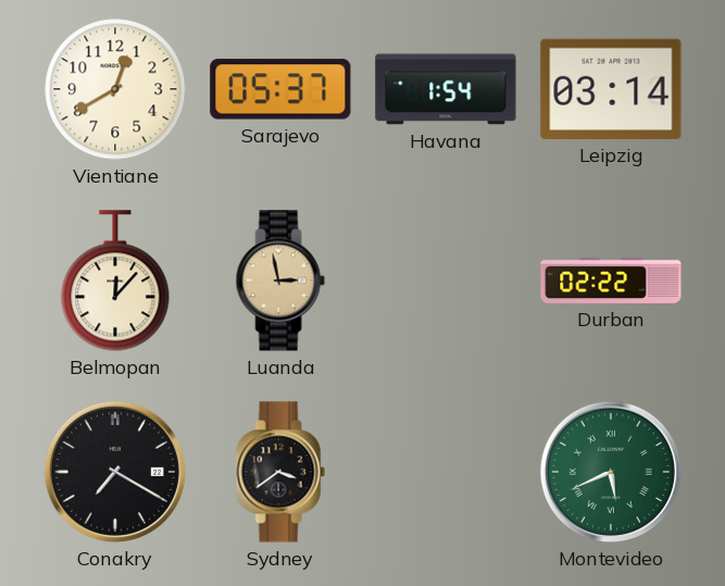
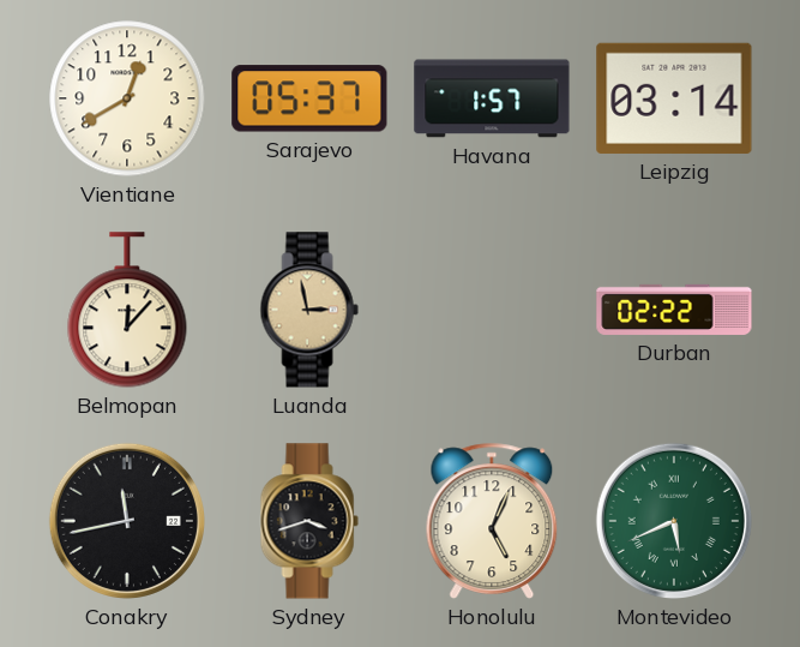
Havana: 1:54 -> 1:57 (492, 98)
Conakry: 7:20 -> 11:43 (127, 521)
Sydney: 3:39 -> 3:42 (309, 521)
Honolulu: none -> 5:04 (492, 521)
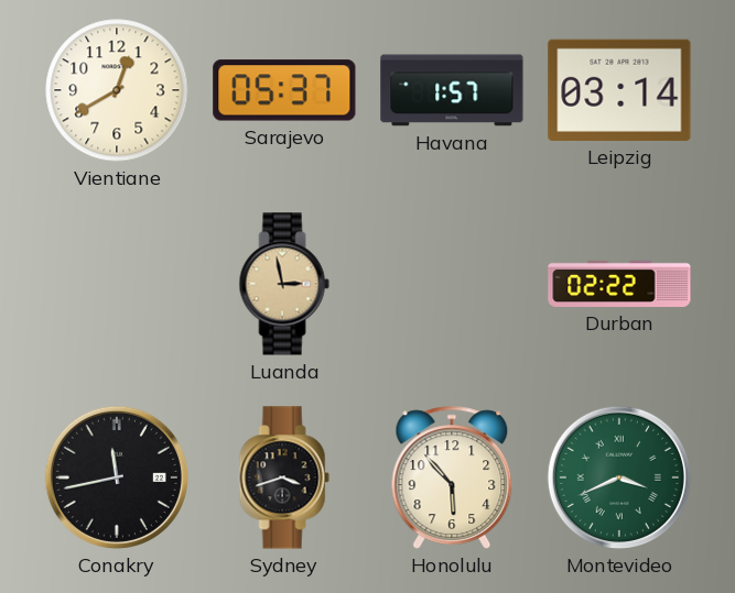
Belmopan: 12:07 -> none (127, 310)
Honolulu: 5:04 -> 5:53 (452, 477)
Montevideo: 5:41 -> 3:41 (619, 477)
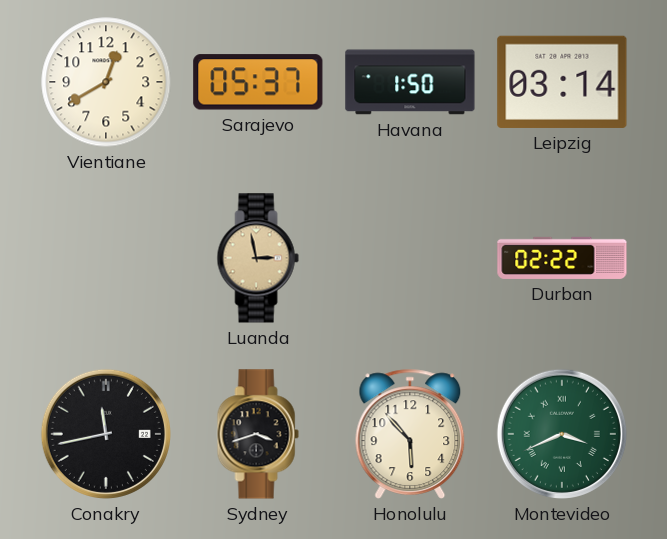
Havana: 1:57 -> 1:50 (410, 82)
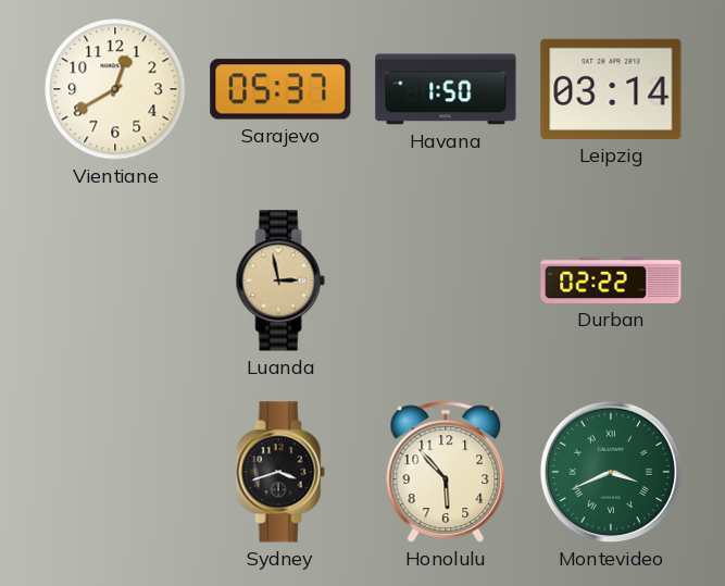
Conakry: 11:43 -> none (106, 434)
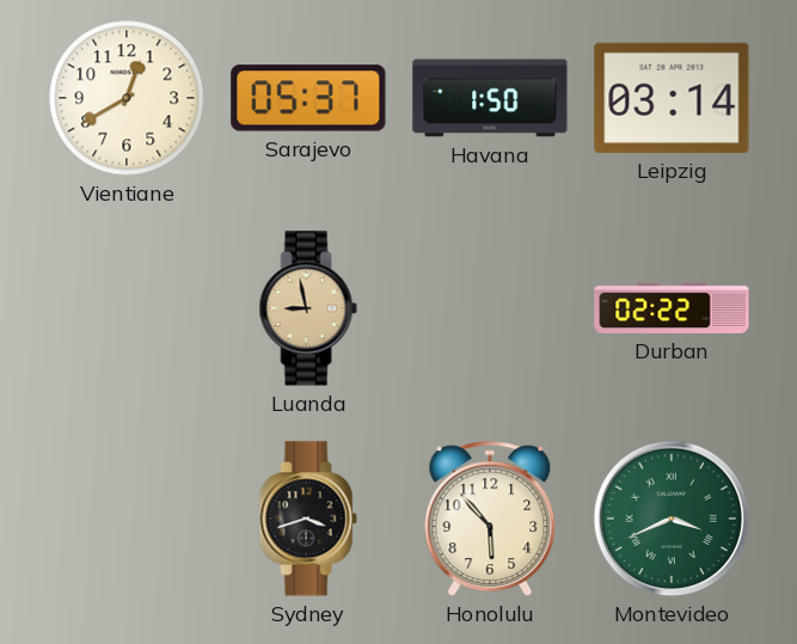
Luanda: 2:58 -> 8:58 (308, 308)
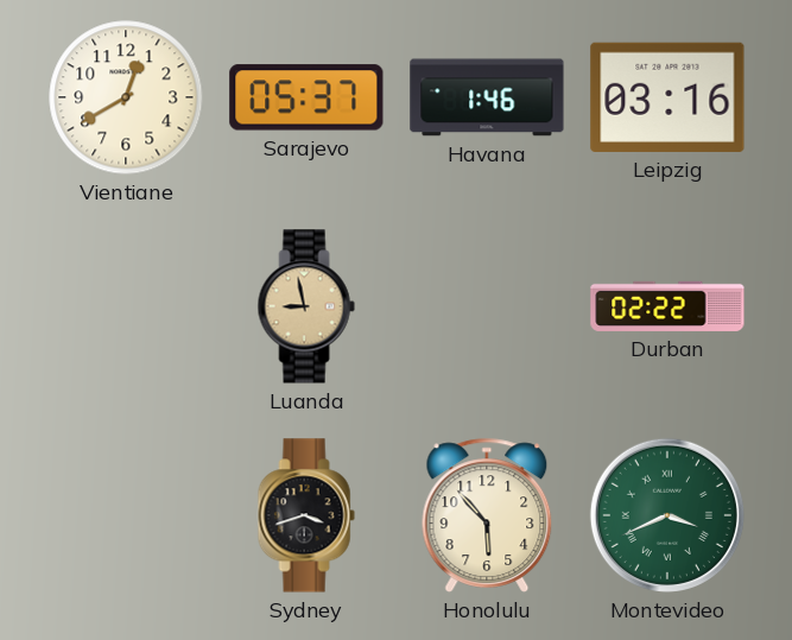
Havana: 1:50 -> 1:46 (487, 97)
Leipzig: 03:14 -> 03:16 (667, 97)
